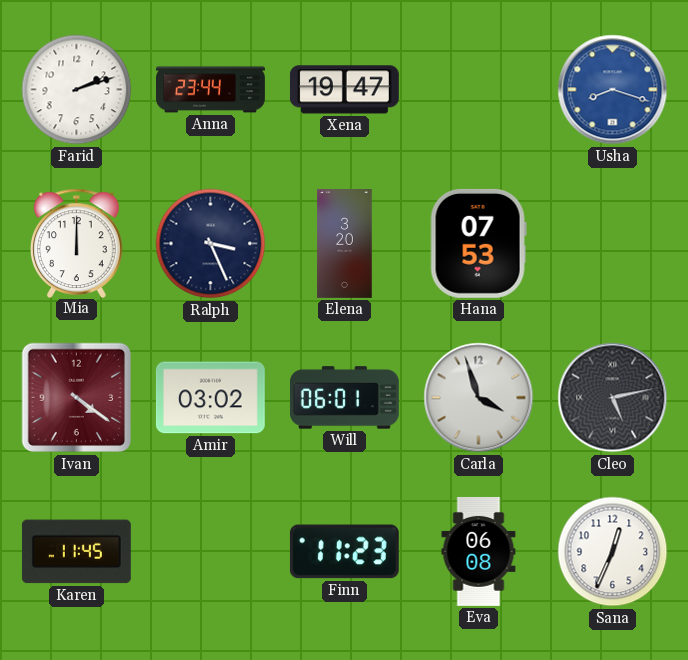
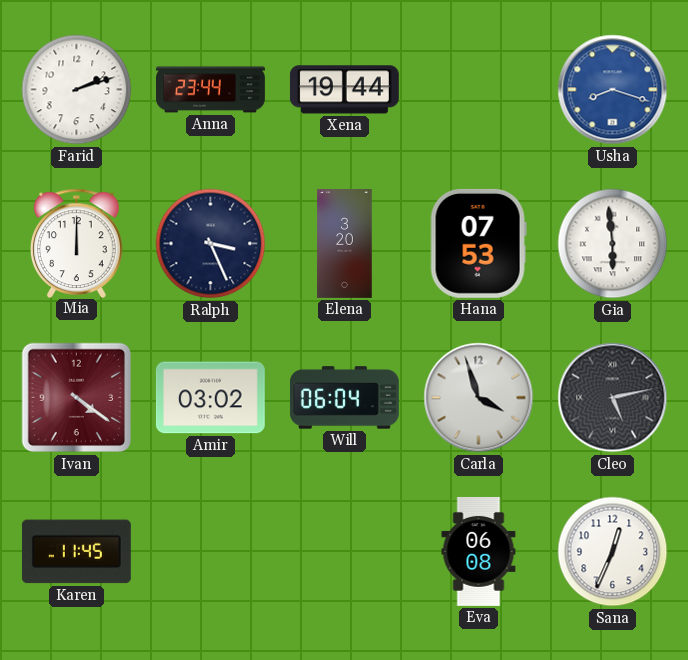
Xena: 19:47 -> 19:44 (344, 90)
Gia: none -> 5:59 (613, 244)
Will: 06:01 -> 06:04 (344, 398)
Finn: 11:23 -> none (344, 552)
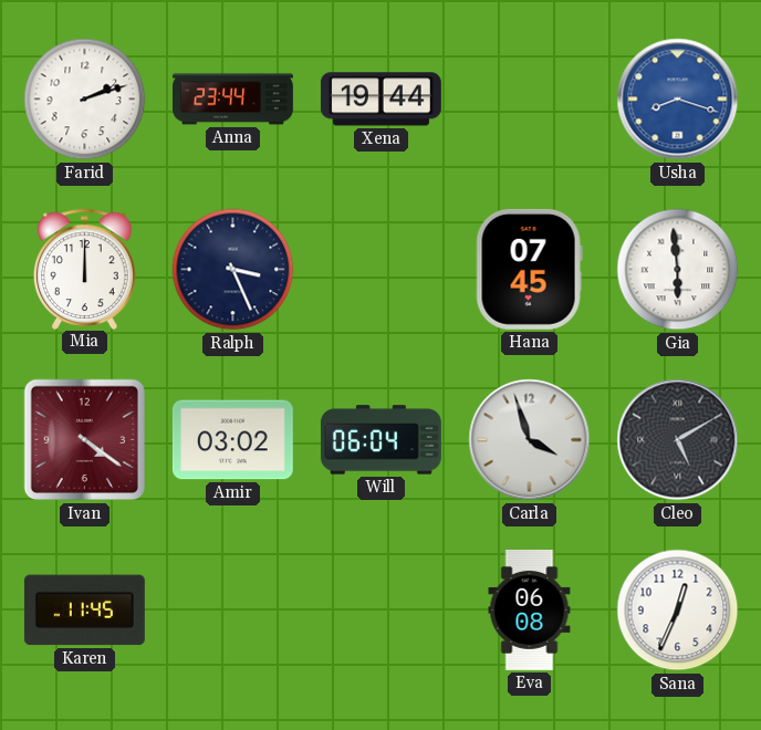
Elena: 3:20 -> none (345, 244)
Hana: 07:53 -> 07:45 (529, 269)
Cleo: 5:13 -> 5:10 (678, 440)
